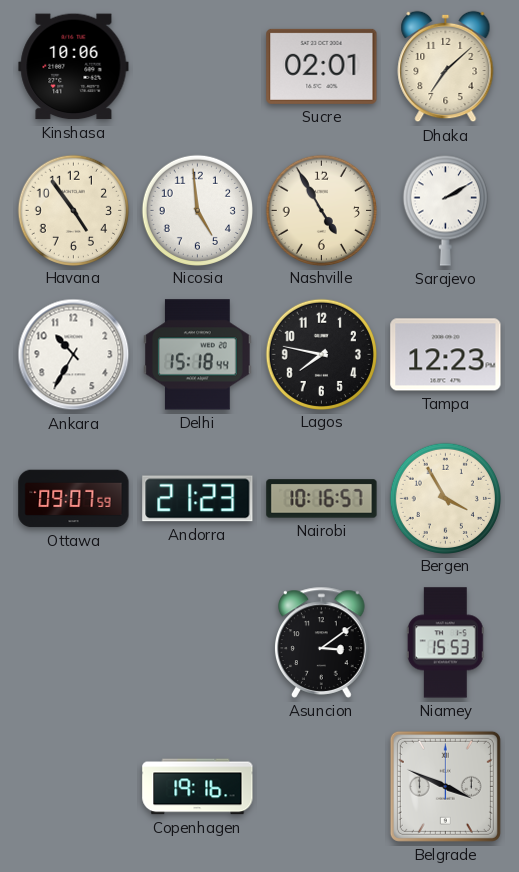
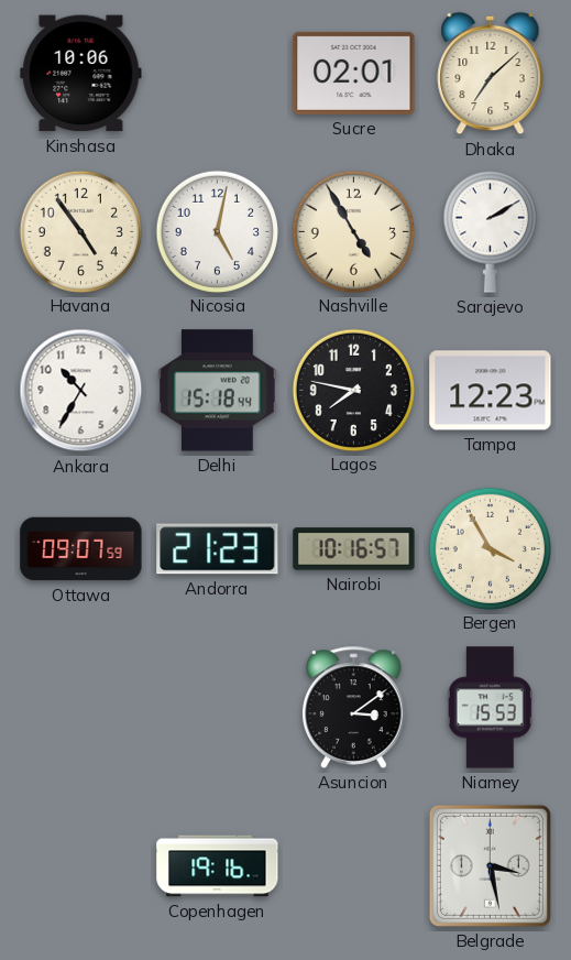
Nicosia: 4:59 -> 5:02 (217, 231)
Belgrade: 3:49 -> 3:28 (490, 865)
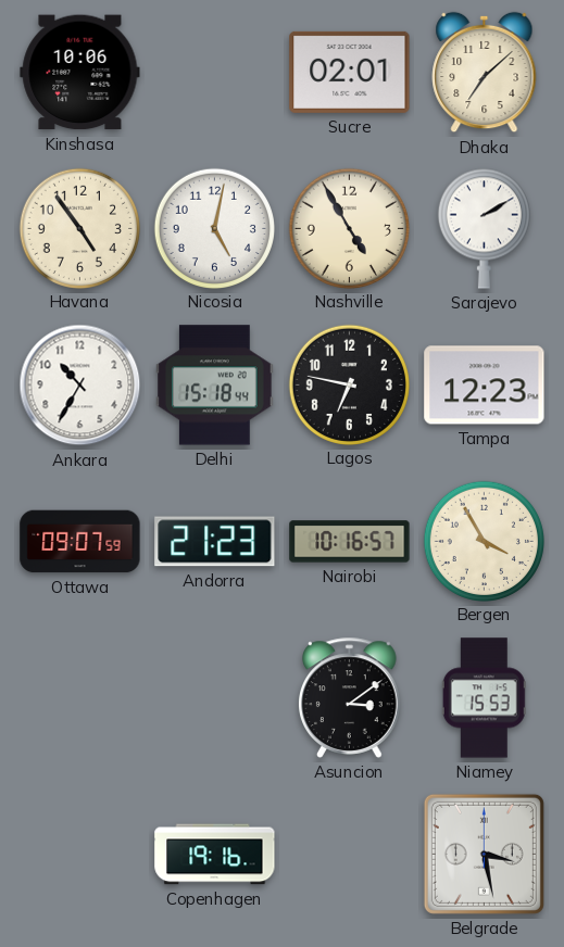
Lagos: 7:47 -> 6:47 (349, 384)
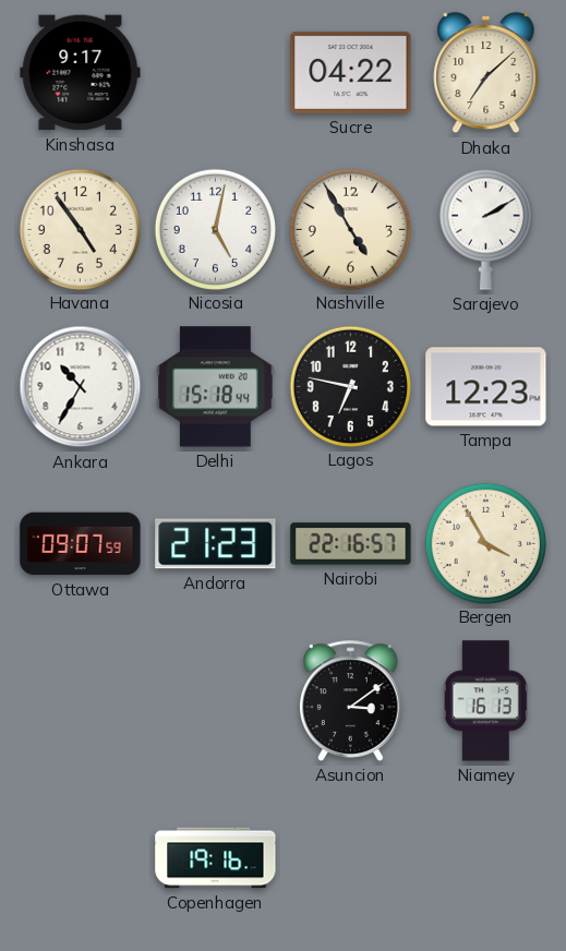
Kinshasa: 10:06 -> 9:17 (81, 73)
Sucre: 02:01 -> 04:22 (351, 72)
Nairobi: 10:16 -> 22:16 (351, 544)
Niamey: 15:53 -> 16:13 (485, 701)
Belgrade: 3:28 -> none (484, 854)
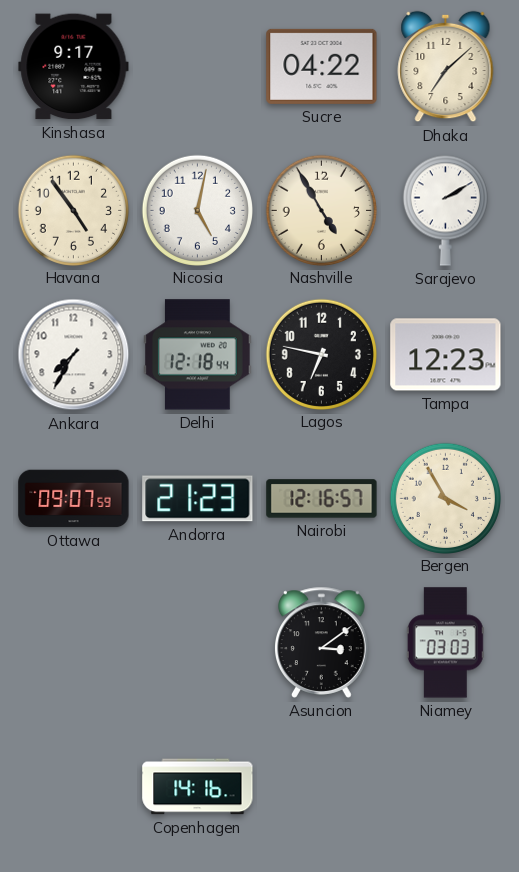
Ankara: 10:35 -> 7:35 (74, 355)
Delhi: 15:18 -> 12:18 (198, 355)
Nairobi: 22:16 -> 12:16 (322, 499)
Niamey: 16:13 -> 03:03 (445, 643)
Copenhagen: 19:16 -> 14:16 (198, 787)
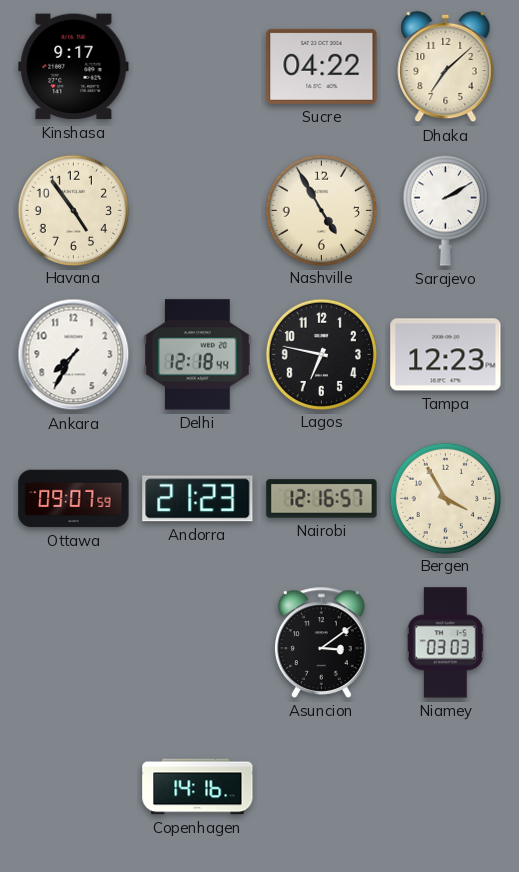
Nicosia: 5:02 -> none (197, 210)
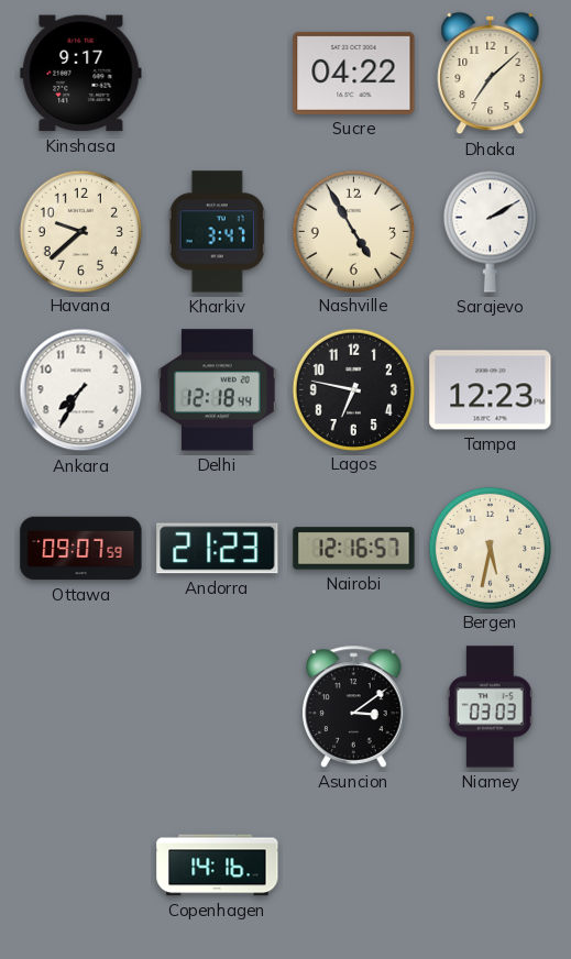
Havana: 4:54 -> 9:38 (80, 231)
Kharkiv: none -> 3:47 (217, 232)
Bergen: 3:55 -> 5:32 (490, 548)
